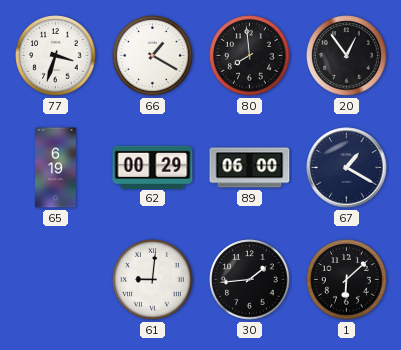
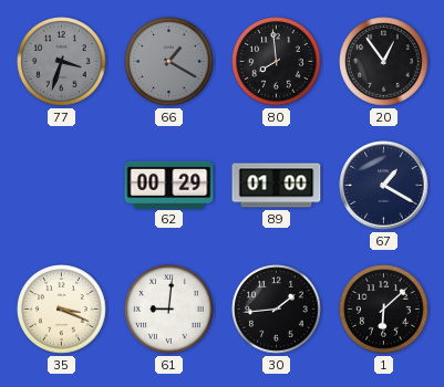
77 dial: white -> grey (62, 62)
66 dial: white -> grey (169, 62)
65: 6:19 -> none (56, 168)
89: 06:00 -> 01:00 (277, 186)
35: none -> 3:19 (62, 310)
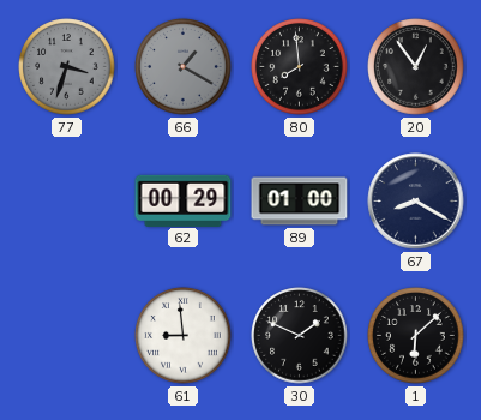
67: 1:20 -> 8:20 (416, 202)
35: 3:19 -> none (62, 310)
61: 9:01 -> 8:59 (184, 336)
30: 1:44 -> 1:49 (300, 336)
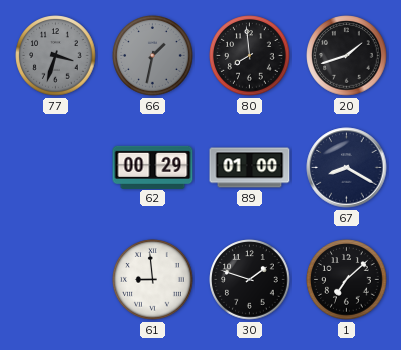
66: 1:20 -> 1:32 (153, 56)
20: 12:54 -> 1:42 (347, 56)
30: 1:49 -> 1:48 (250, 280)
1: 6:08 -> 7:08 (347, 280)
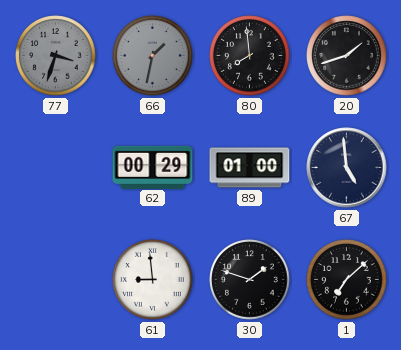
67: 8:20 -> 4:59 (347, 168)
